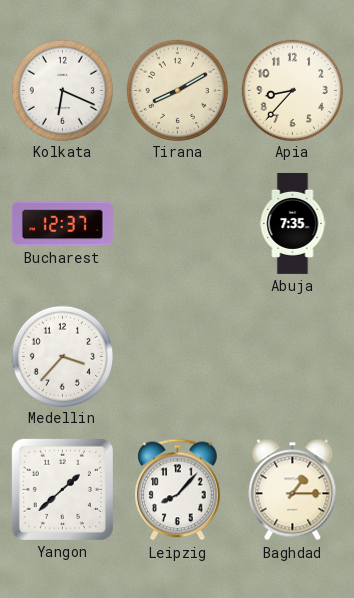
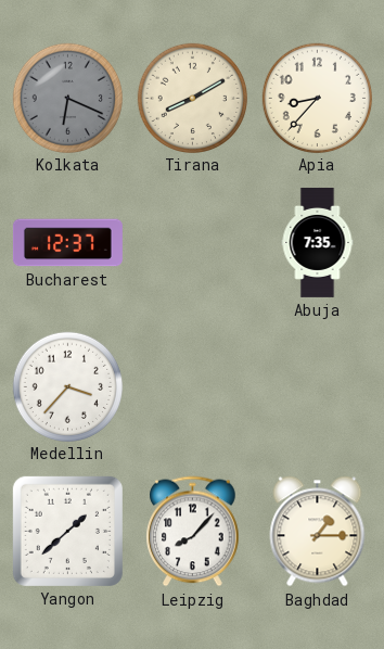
Kolkata dial: white -> grey (67, 98)
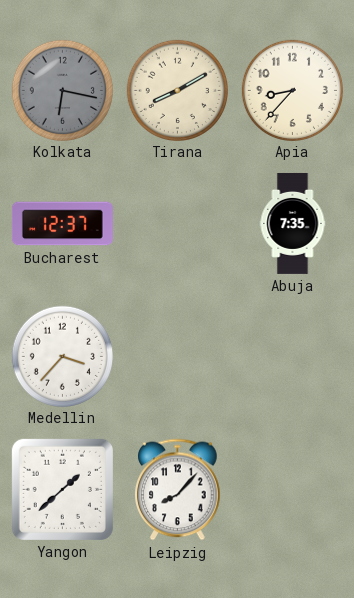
Kolkata: 6:19 -> 6:17 (62, 90)
Baghdad: 1:15 -> none (318, 532)
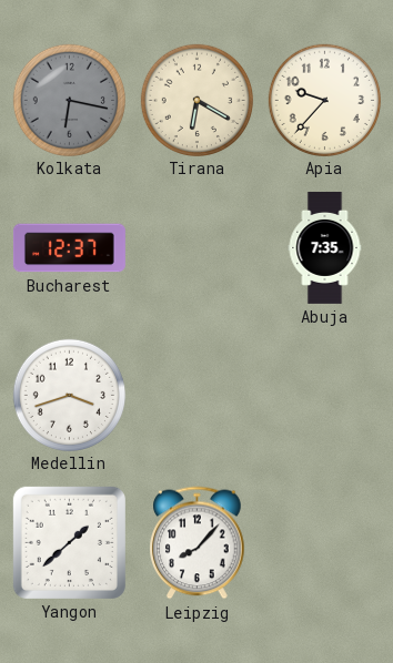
Tirana: 8:10 -> 6:20 (196, 100)
Apia: 8:37 -> 9:37 (324, 100)
Medellin: 3:37 -> 3:42 (69, 395)
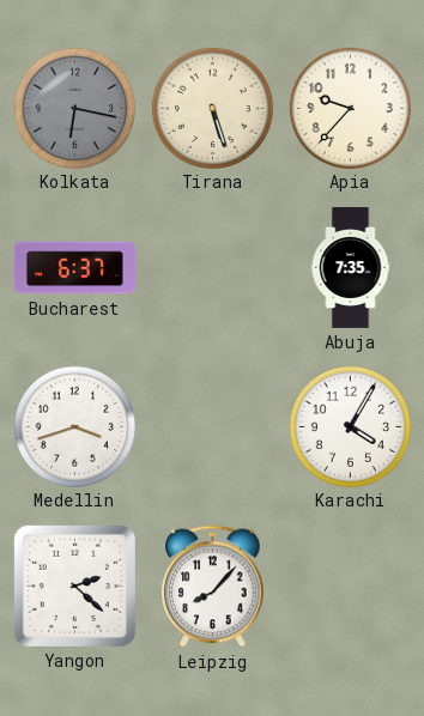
Tirana: 6:20 -> 5:27 (212, 108)
Bucharest: 12:37 -> 6:37 (74, 268)
Karachi: none -> 4:05 (350, 426)
Yangon: 1:38 -> 2:22 (74, 585)
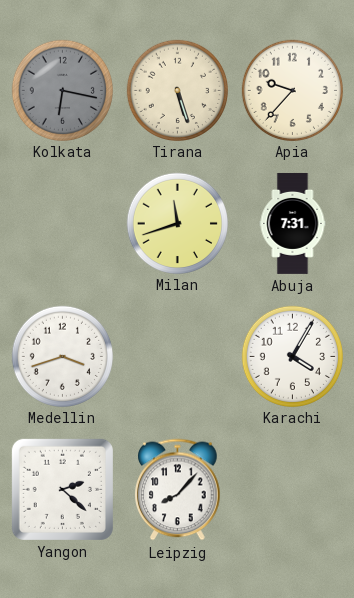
Bucharest: 6:37 -> none (74, 268)
Milan: none -> 11:42 (177, 223)
Abuja: 7:35 -> 7:31 (293, 223)
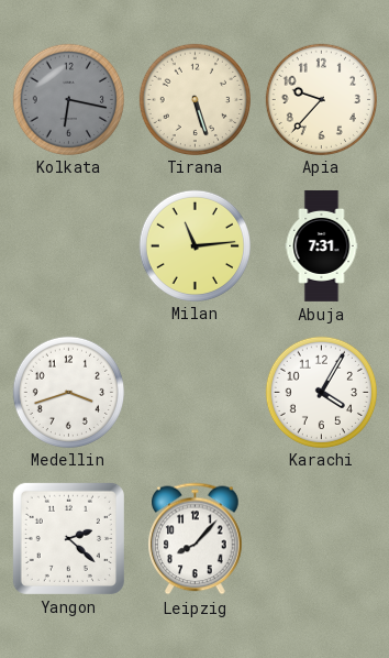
Milan: 11:42 -> 11:14 (194, 245)
